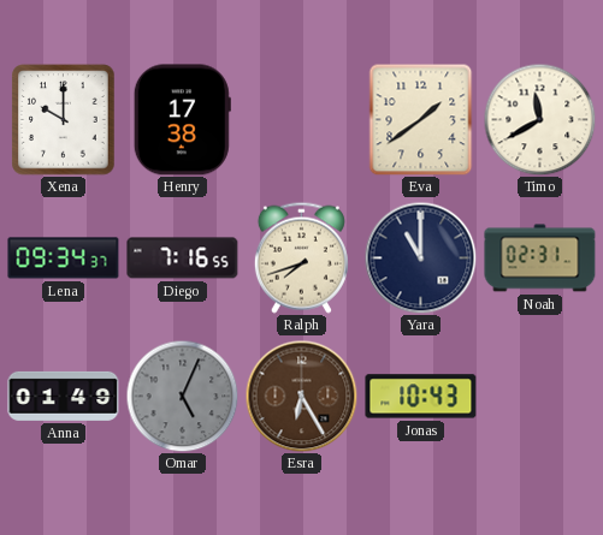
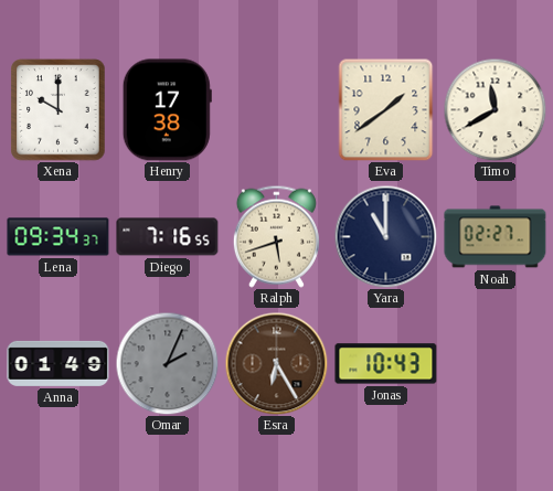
Ralph: 7:42 -> 5:42 (276, 236)
Noah: 02:31 -> 02:27 (496, 237)
Omar: 5:04 -> 2:04 (167, 363)
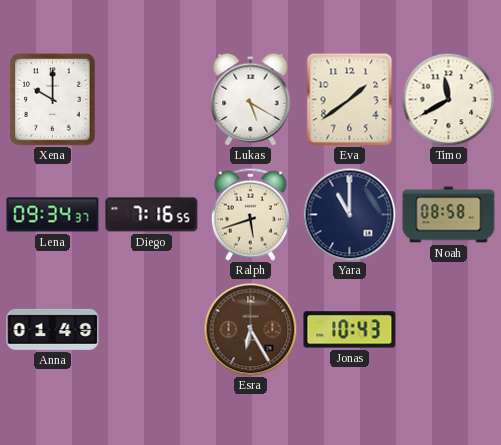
Henry: 17:38 -> none (167, 110)
Lukas: none -> 5:20 (251, 99)
Noah: 02:27 -> 08:58 (449, 215)
Omar: 2:04 -> none (167, 363)
